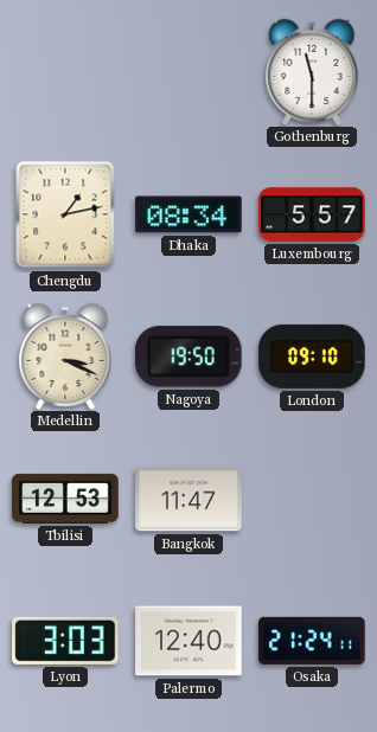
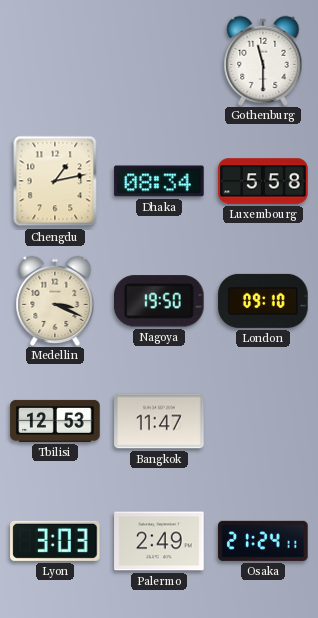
Luxembourg: 5:57 -> 5:58 (263, 181)
Palermo: 12:40 -> 2:49 (159, 541)
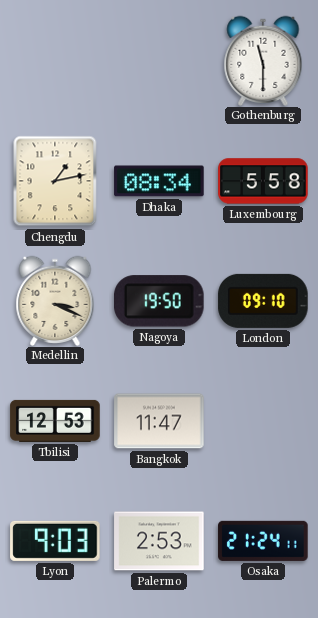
Lyon: 3:03 -> 9:03 (55, 541)
Palermo: 2:49 -> 2:53 (159, 541)
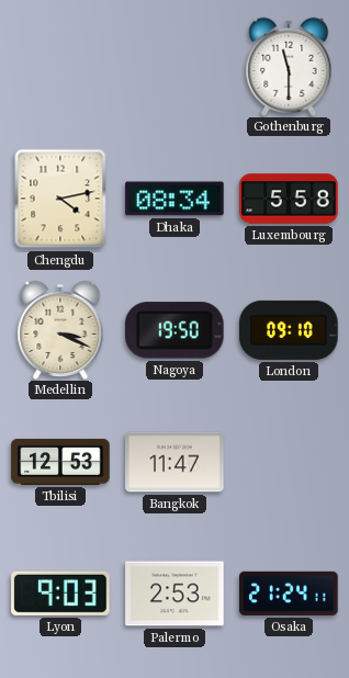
Chengdu: 1:13 -> 4:13 (60, 199)
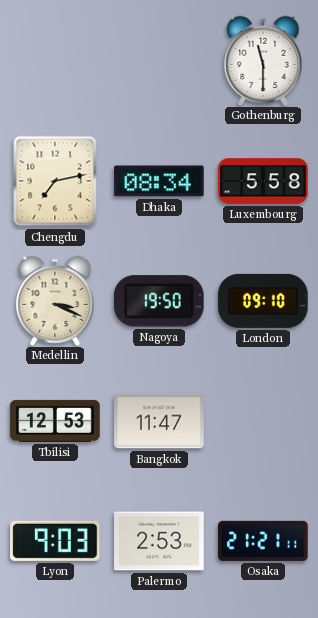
Chengdu: 4:13 -> 7:13 (55, 181)
Osaka: 21:24 -> 21:21 (263, 541)
